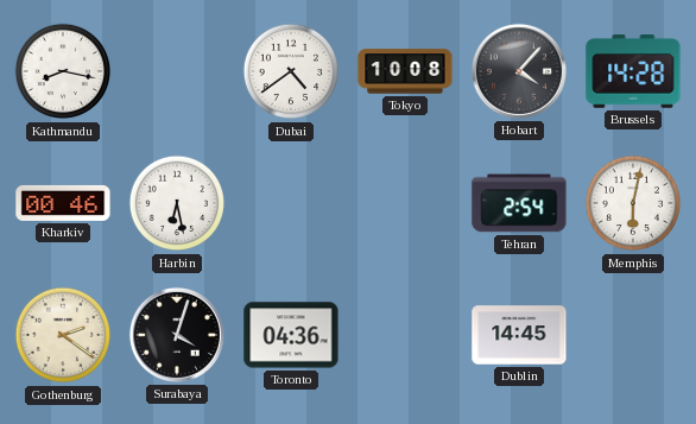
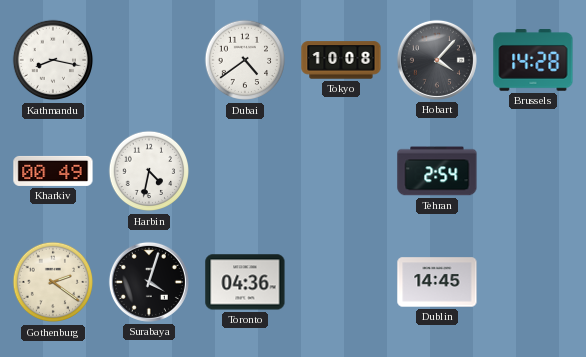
Kharkiv: 00:46 -> 00:49 (53, 171)
Harbin: 6:28 -> 4:32 (149, 171)
Memphis: 6:02 -> none (633, 203)
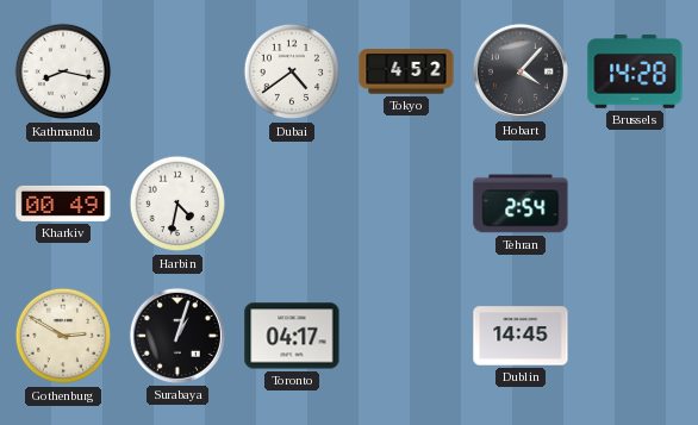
Tokyo: 10:08 -> 4:52 (406, 71)
Gothenburg: 2:21 -> 2:50 (63, 336)
Surabaya: 4:03 -> 1:03 (177, 336)
Toronto: 04:36 -> 04:17 (292, 336)
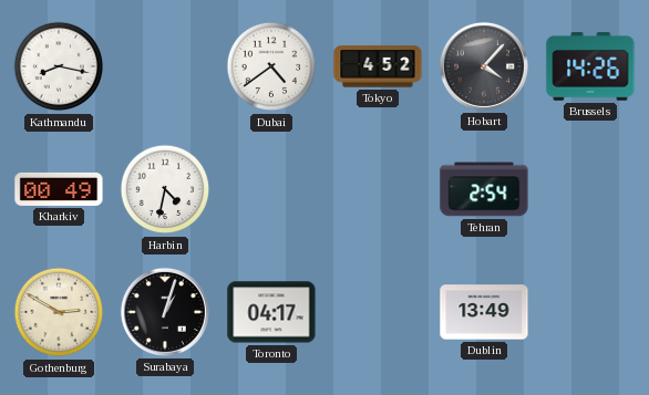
Brussels: 14:28 -> 14:26 (590, 66)
Dublin: 14:45 -> 13:49 (484, 312)
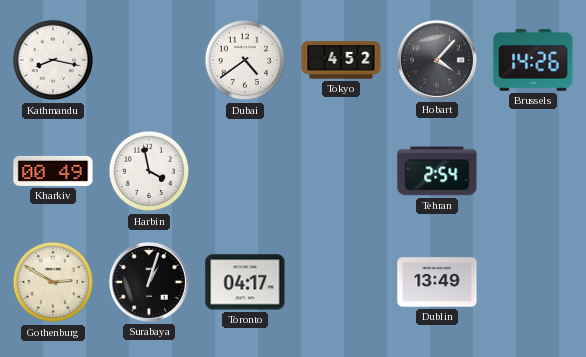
Harbin: 4:32 -> 3:58 (149, 171)
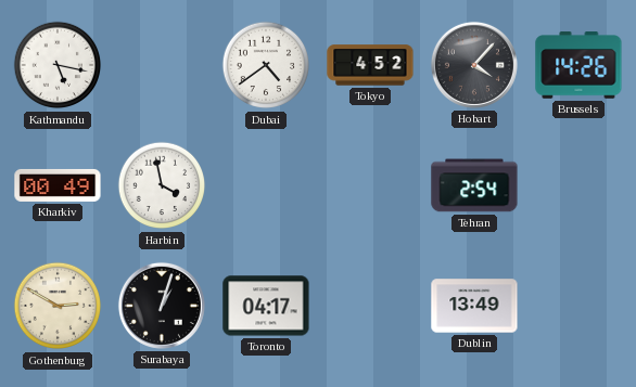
Kathmandu: 8:17 -> 5:17 (58, 65)
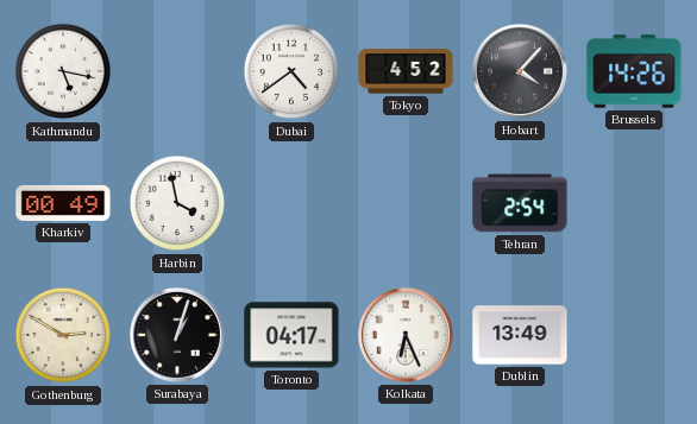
Kolkata: none -> 6:26 (406, 335)
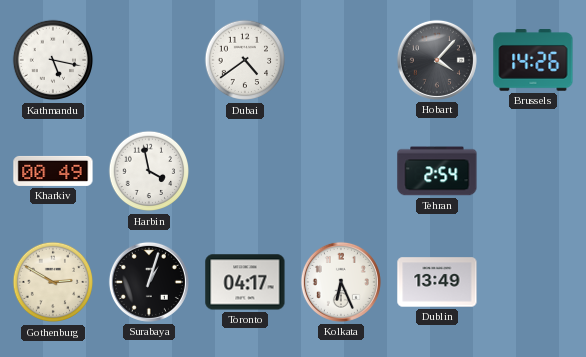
Tokyo: 4:52 -> none (406, 71)
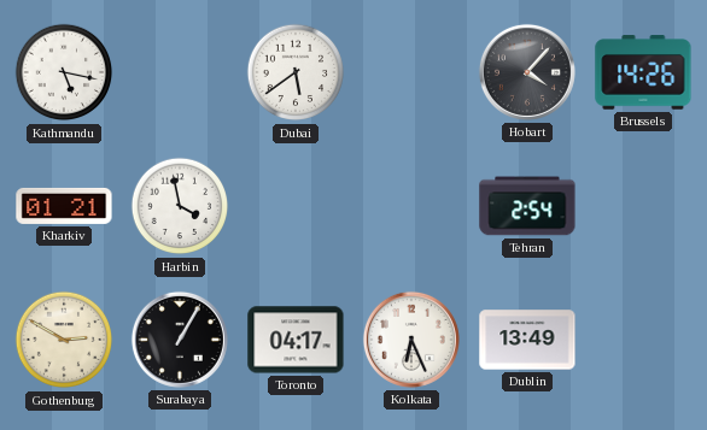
Dubai: 4:39 -> 5:39 (296, 72)
Kharkiv: 00:49 -> 01:21 (64, 206)
Surabaya: 1:03 -> 1:05 (180, 340)
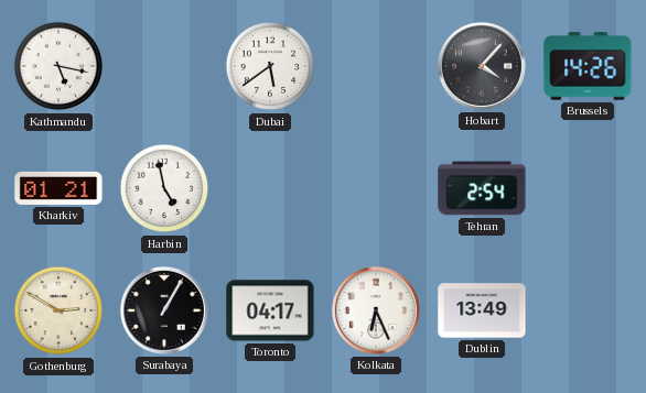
Harbin: 3:58 -> 4:58 (164, 188)
